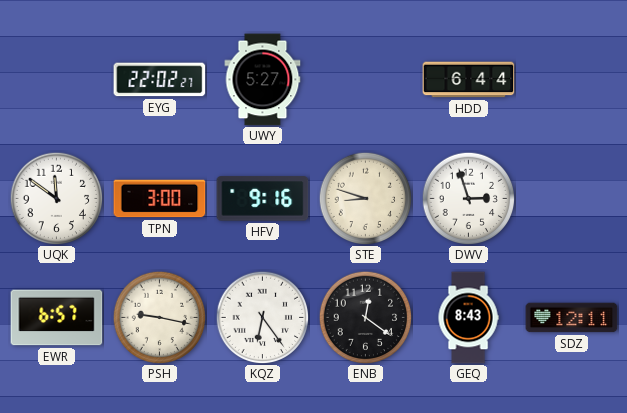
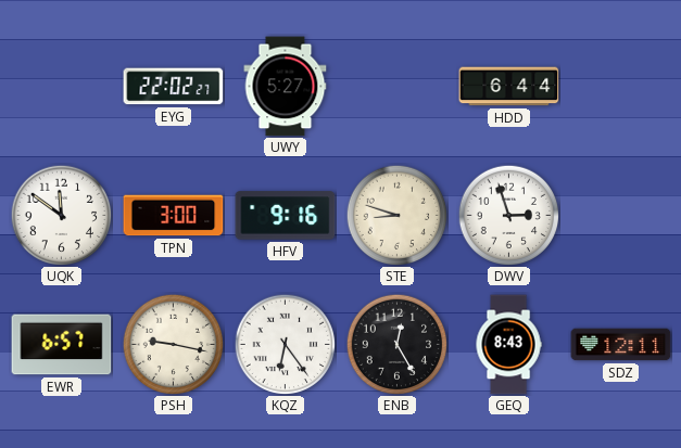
ENB: 12:21 -> 12:25 (396, 344)
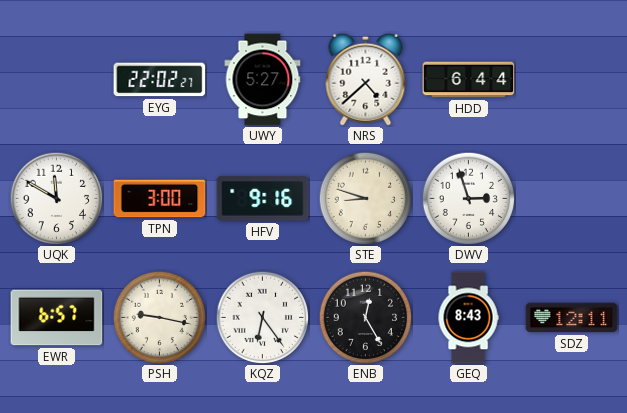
NRS: none -> 4:38 (366, 79)
UQK: 11:51 -> 11:50 (56, 198)
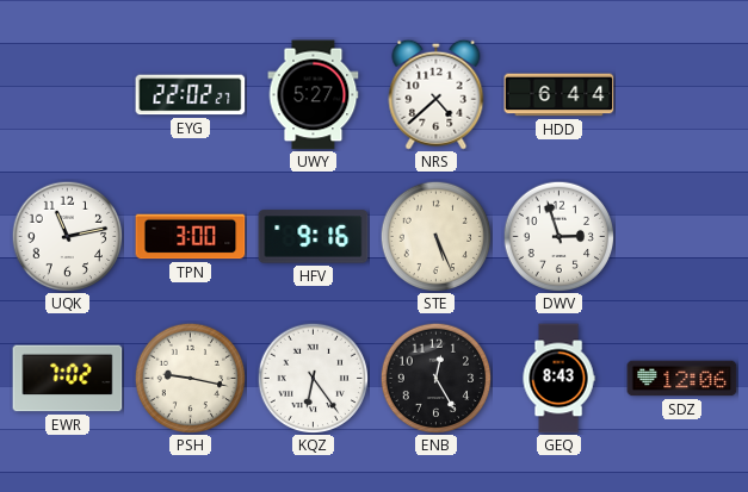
UQK: 11:50 -> 11:13 (67, 236)
STE: 8:48 -> 5:26 (435, 236)
EWR: 6:57 -> 7:02 (68, 379)
SDZ: 12:11 -> 12:06 (682, 379)
